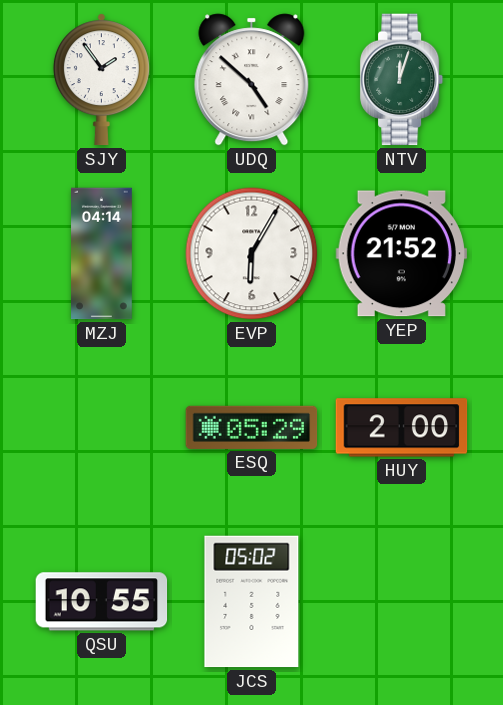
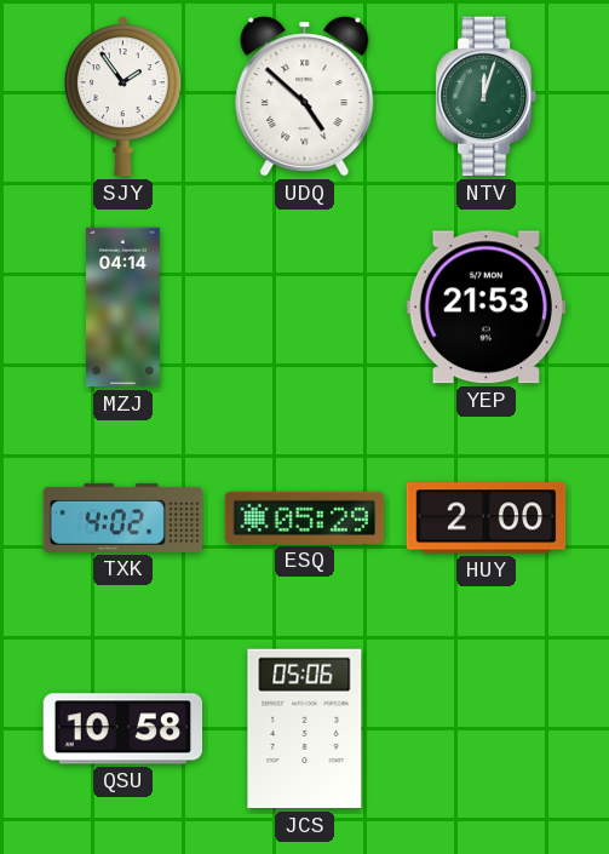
EVP: 6:05 -> none (252, 254)
YEP: 21:52 -> 21:53 (486, 308)
TXK: none -> 4:02 (123, 517)
QSU: 10:55 -> 10:58 (123, 729)
JCS: 05:02 -> 05:06 (305, 729)
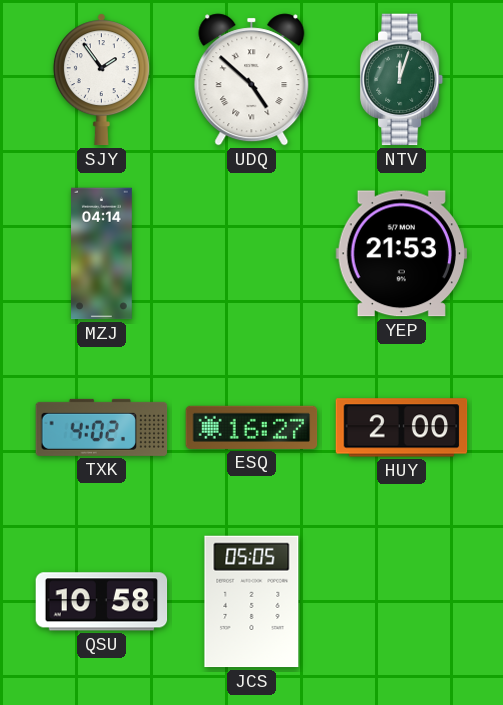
ESQ: 05:29 -> 16:27 (252, 427)
JCS: 05:06 -> 05:05 (252, 602)
